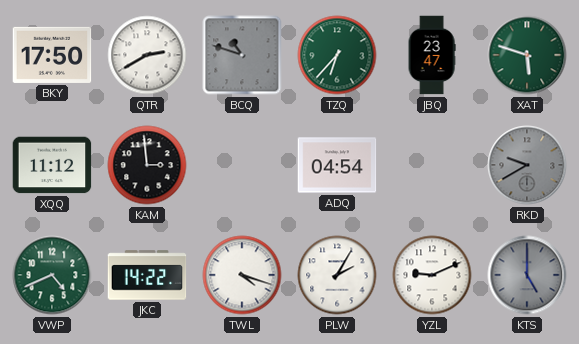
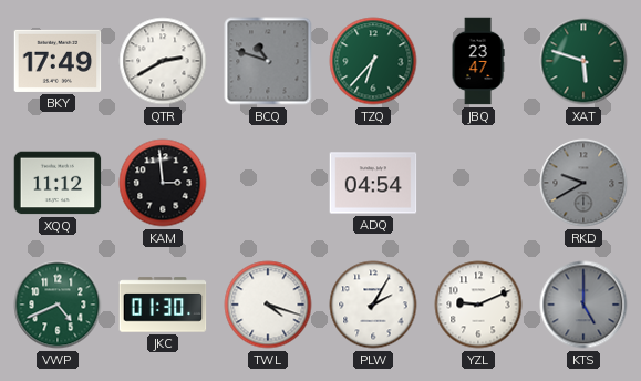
BKY: 17:50 -> 17:49 (58, 61)
JKC: 14:22 -> 01:30 (163, 305)
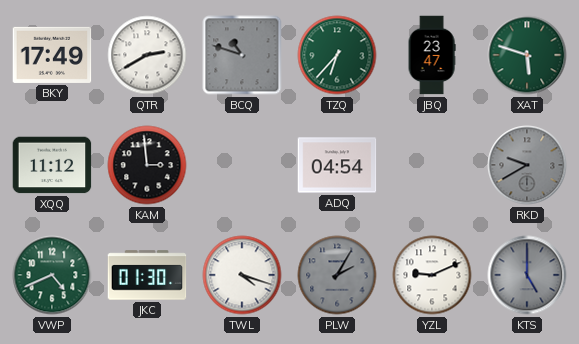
PLW dial: white -> grey (337, 275)
